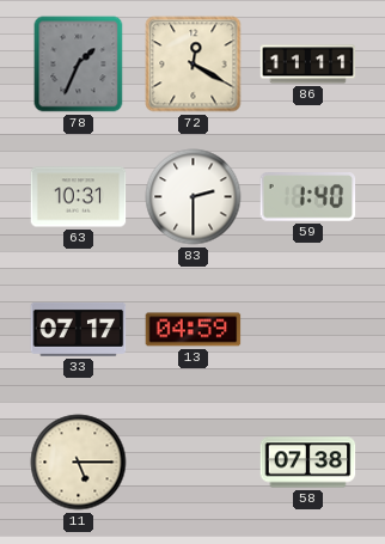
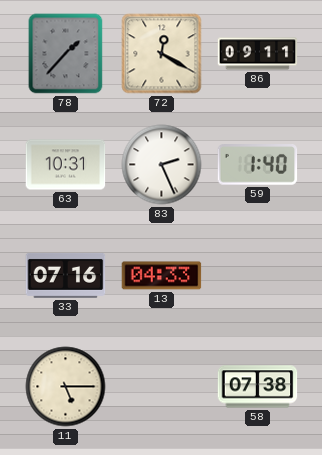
78: 1:34 -> 1:37 (66, 54)
86: 11:11 -> 09:11 (258, 54)
83: 2:30 -> 2:26 (162, 165)
33: 07:17 -> 07:16 (66, 275)
13: 04:59 -> 04:33 (162, 276)
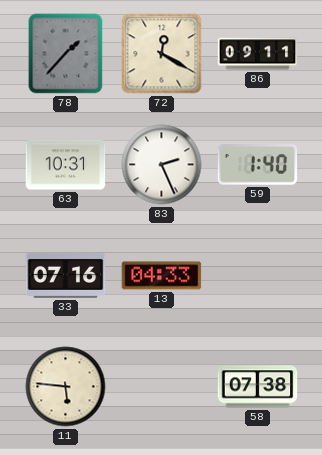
11: 5:15 -> 5:46 (66, 387)
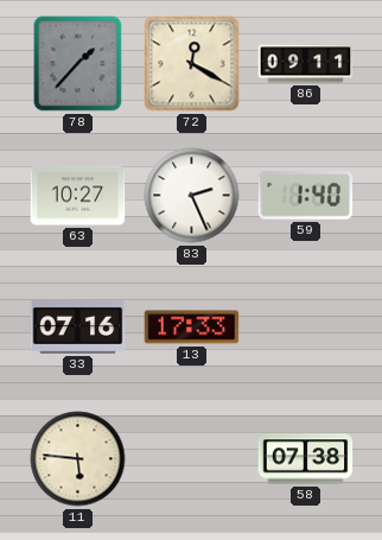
63: 10:31 -> 10:27 (78, 196)
13: 04:33 -> 17:33 (192, 328)
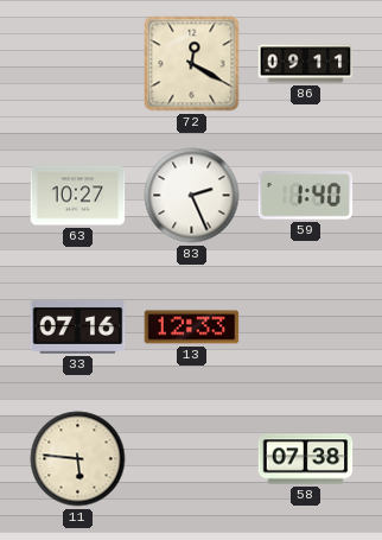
78: 1:37 -> none (78, 64)
13: 17:33 -> 12:33 (192, 328)
